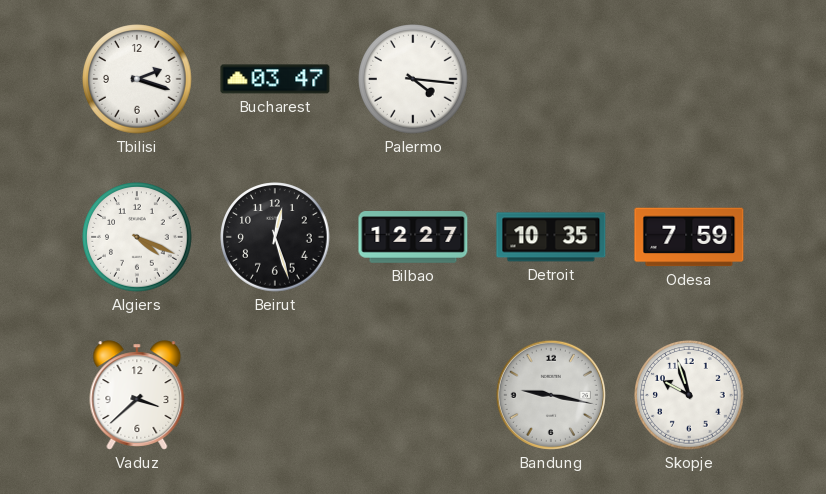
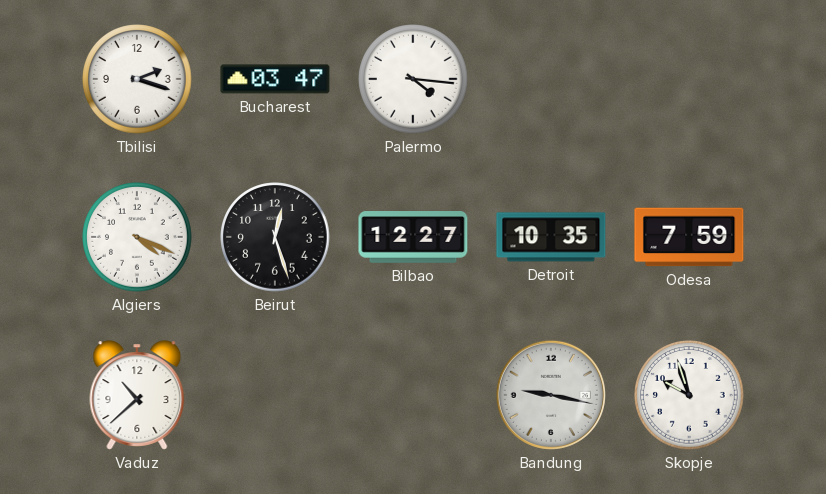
Vaduz: 3:38 -> 10:38 (137, 395)
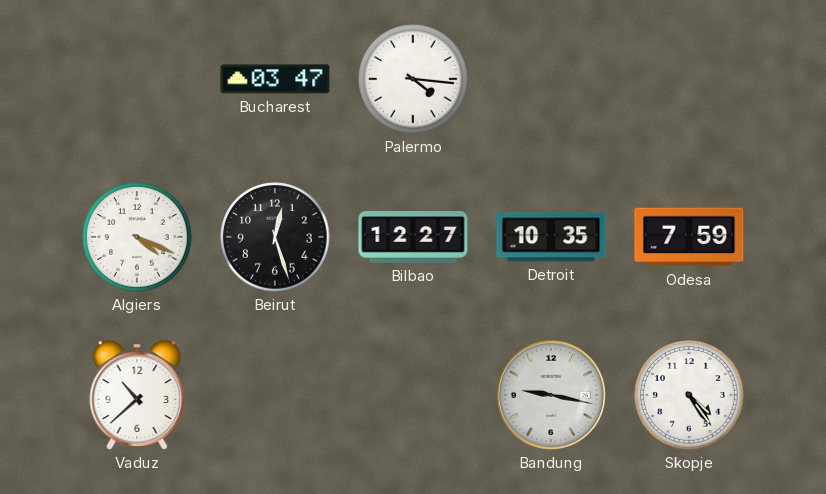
Tbilisi: 2:18 -> none (137, 79)
Skopje: 9:57 -> 4:24 (689, 395)
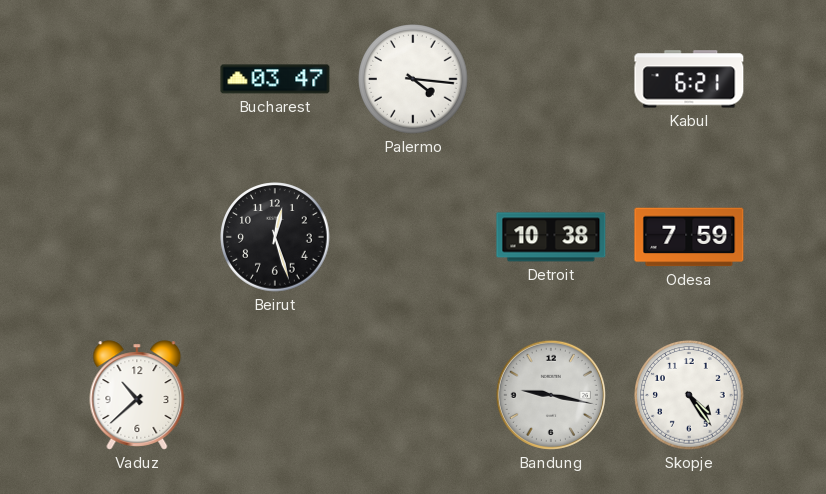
Kabul: none -> 6:21 (689, 79)
Algiers: 4:19 -> none (137, 237)
Bilbao: 12:27 -> none (413, 238)
Detroit: 10:35 -> 10:38 (551, 237)
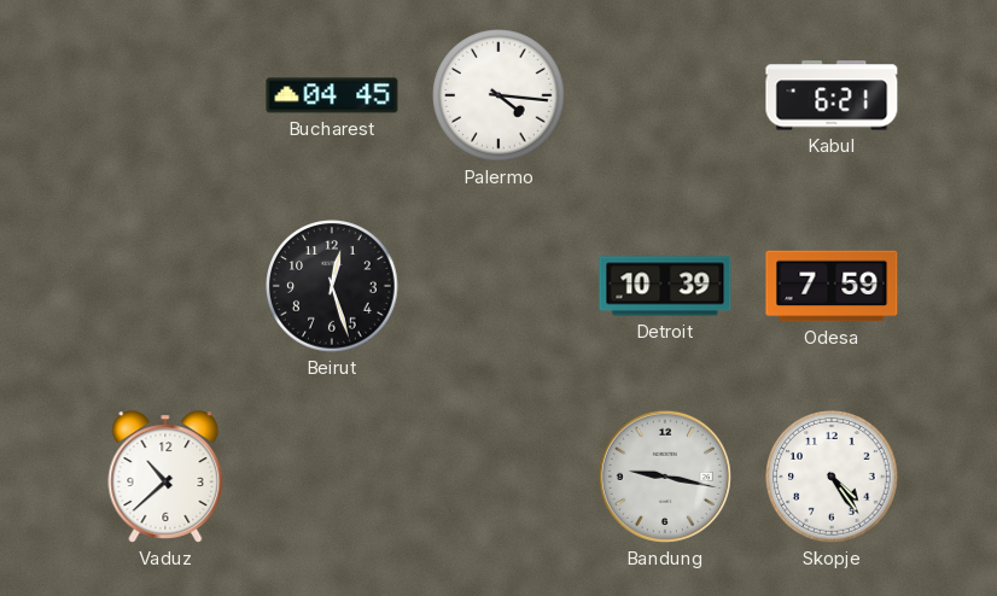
Bucharest: 03:47 -> 04:45 (332, 95)
Detroit: 10:38 -> 10:39 (665, 286)
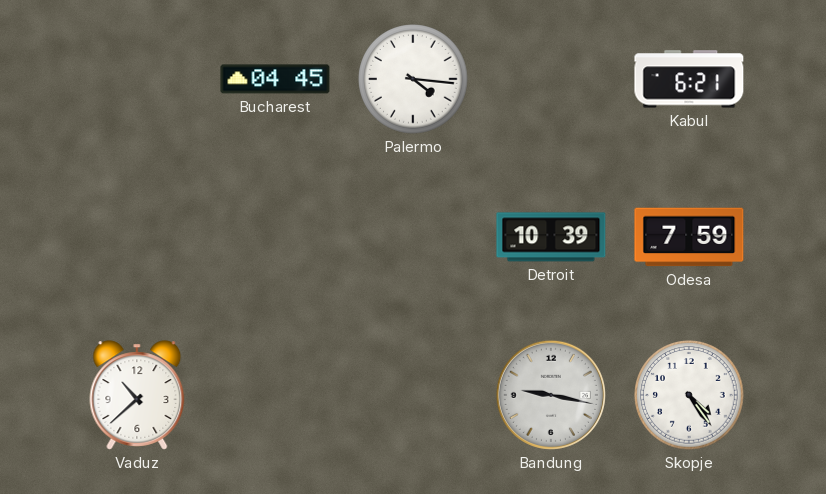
Beirut: 12:27 -> none (332, 286)
